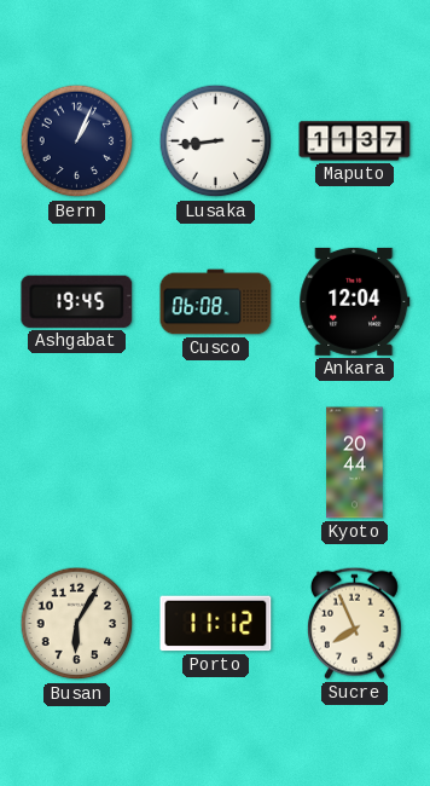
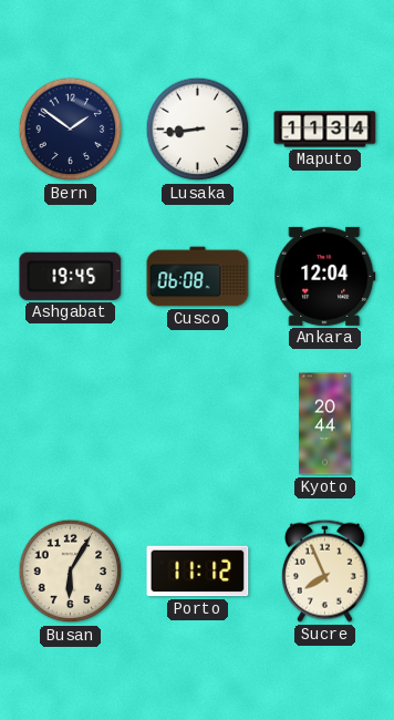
Bern: 1:04 -> 1:51 (71, 130)
Maputo: 11:37 -> 11:34 (325, 130)
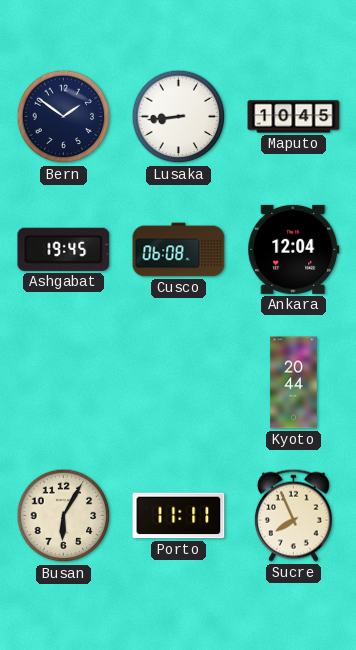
Maputo: 11:34 -> 10:45 (294, 117)
Porto: 11:12 -> 11:11 (179, 516)
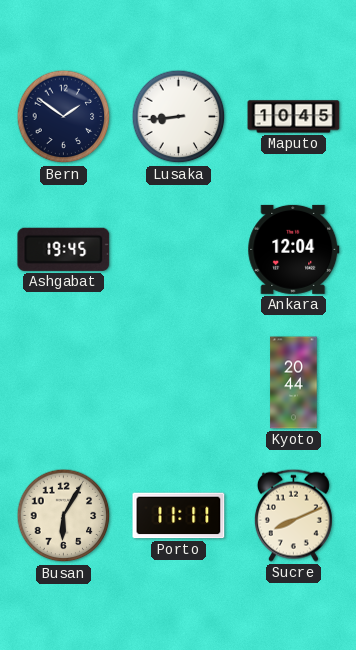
Cusco: 06:08 -> none (179, 250)
Sucre: 7:56 -> 8:11 (293, 515)
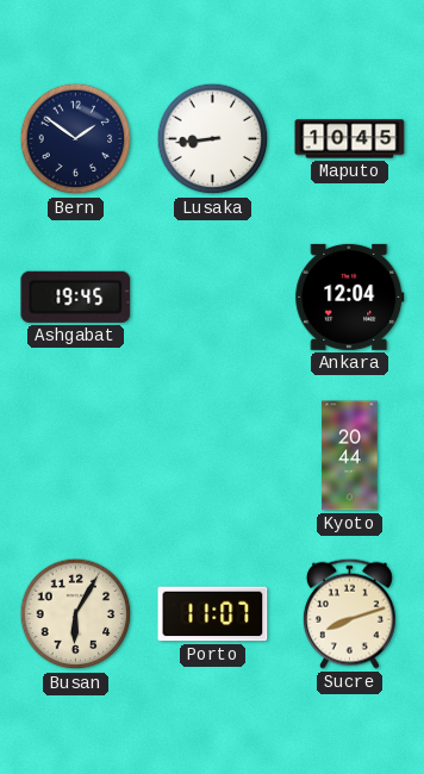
Porto: 11:11 -> 11:07 (213, 614)
Sucre: 8:11 -> 8:12 (349, 613)
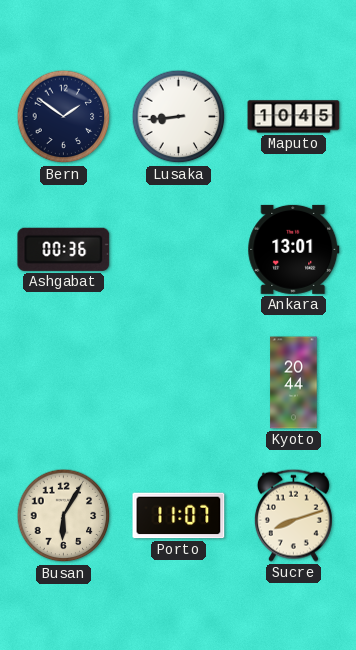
Ashgabat: 19:45 -> 00:36 (64, 249)
Ankara: 12:04 -> 13:01 (294, 249)
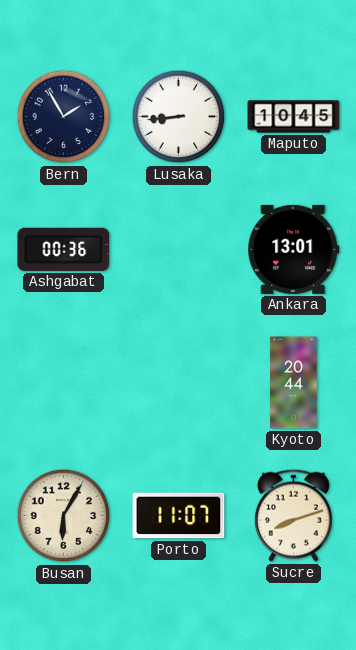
Bern: 1:51 -> 1:55 (64, 117)
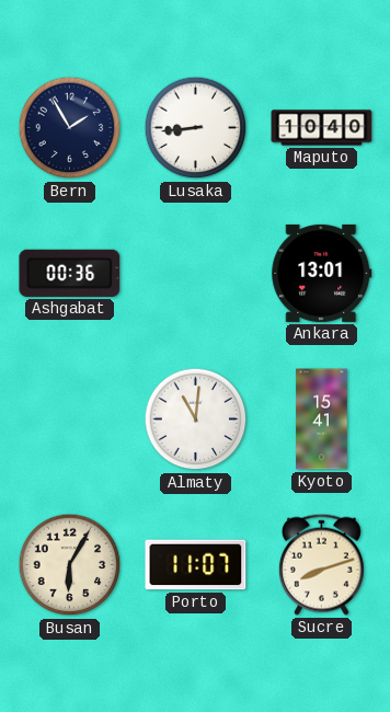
Maputo: 10:45 -> 10:40 (322, 128)
Almaty: none -> 11:01 (196, 420)
Kyoto: 20:44 -> 15:41 (322, 420)
